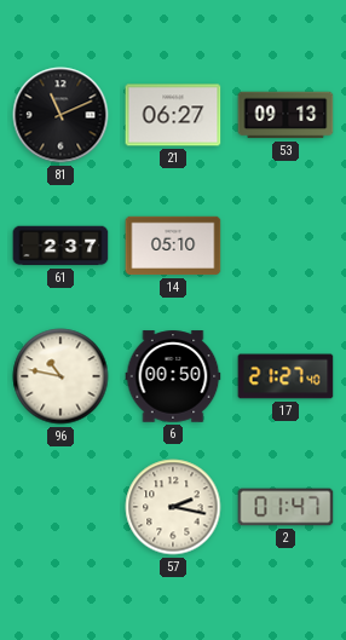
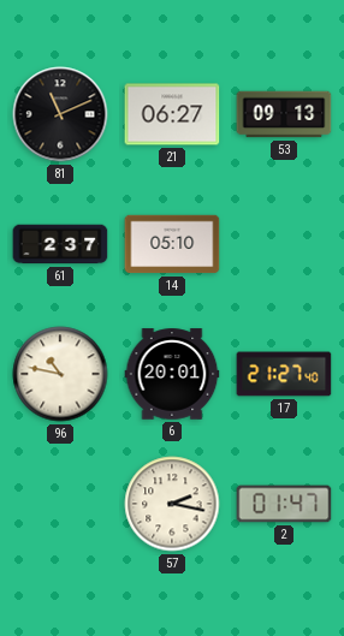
6: 00:50 -> 20:01 (172, 374)
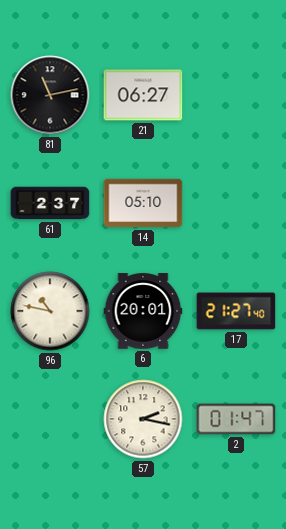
81: 11:11 -> 11:13 (50, 95)
53: 09:13 -> none (284, 114)
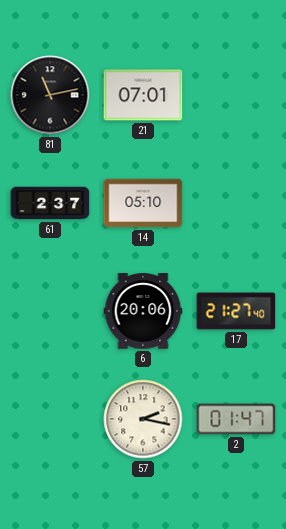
21: 06:27 -> 07:01 (143, 95)
96: 10:47 -> none (50, 311)
6: 20:01 -> 20:06 (143, 311)
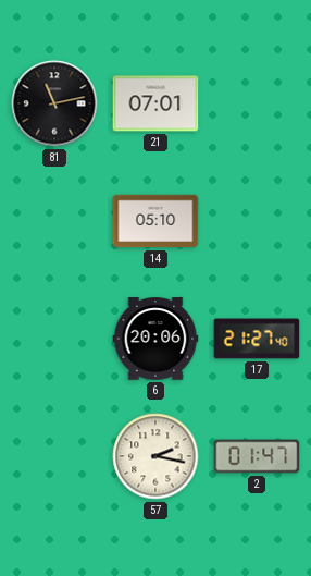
61: 2:37 -> none (50, 203)
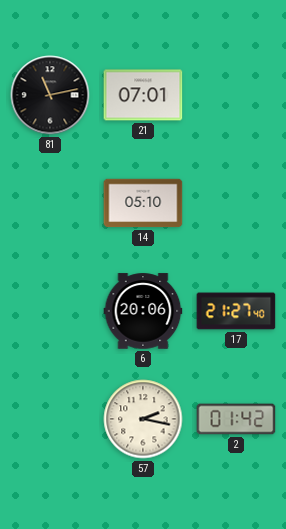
2: 01:47 -> 01:42 (236, 419)
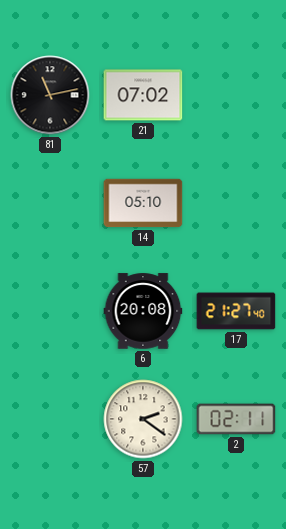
21: 07:01 -> 07:02 (143, 95)
6: 20:06 -> 20:08 (143, 311)
57: 2:17 -> 2:21 (143, 419)
2: 01:42 -> 02:11 (236, 419)
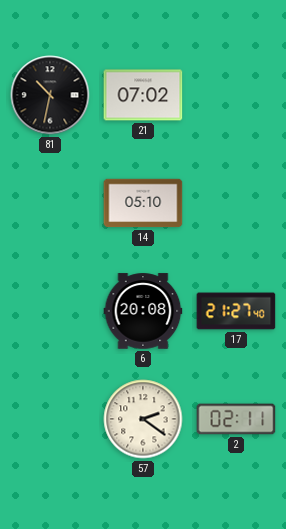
81: 11:13 -> 10:32 (50, 95)
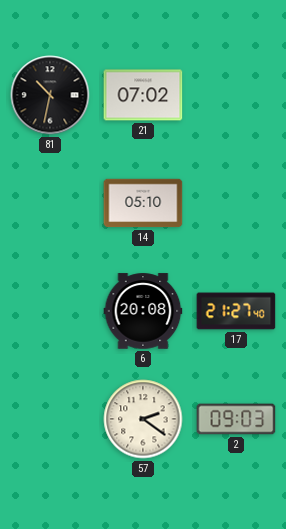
2: 02:11 -> 09:03 (236, 419)
